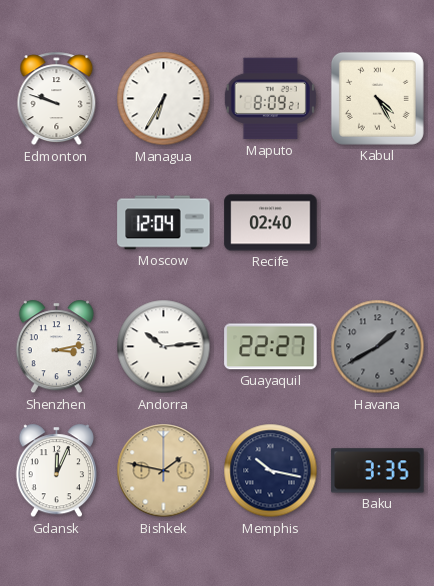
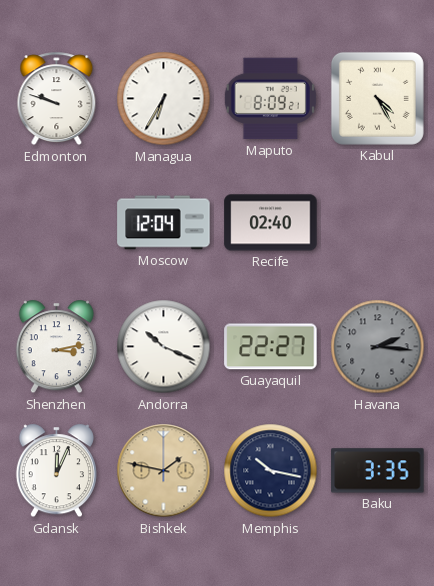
Andorra: 10:14 -> 10:19 (164, 347)
Havana: 1:40 -> 2:16 (378, 347)
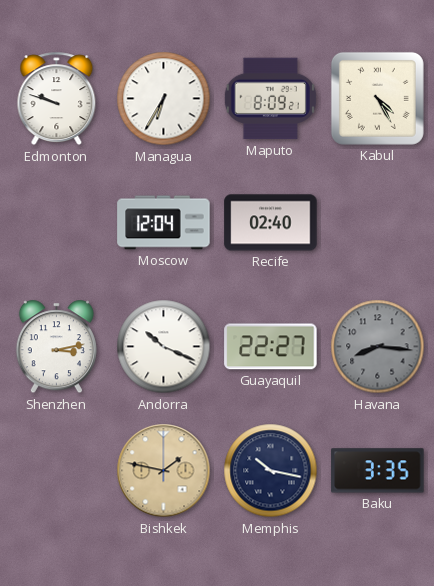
Havana: 2:16 -> 8:16 (378, 347)
Gdansk: 12:04 -> none (56, 471)
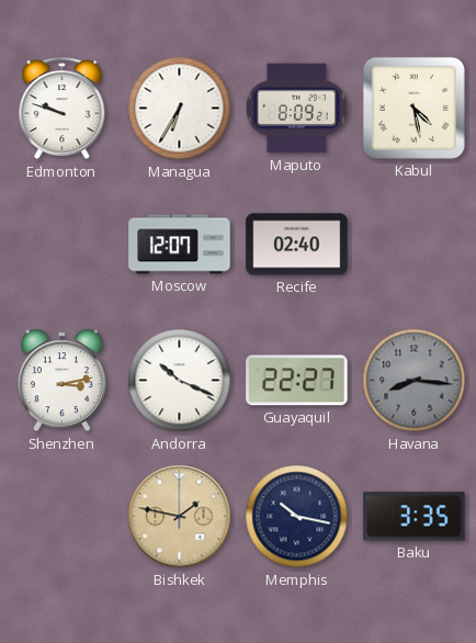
Kabul: 4:25 -> 4:28 (413, 108)
Moscow: 12:04 -> 12:07 (180, 245)
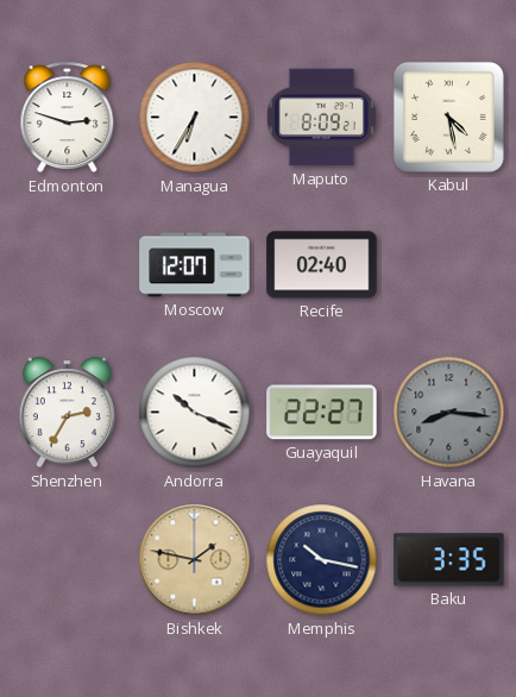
Edmonton: 9:48 -> 2:48 (68, 118)
Shenzhen: 3:13 -> 2:35 (67, 413)
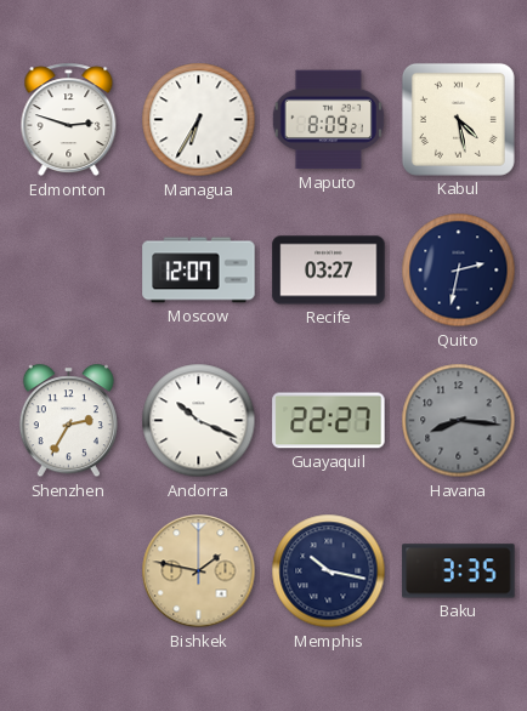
Recife: 02:40 -> 03:27 (329, 271)
Quito: none -> 2:32 (459, 271)
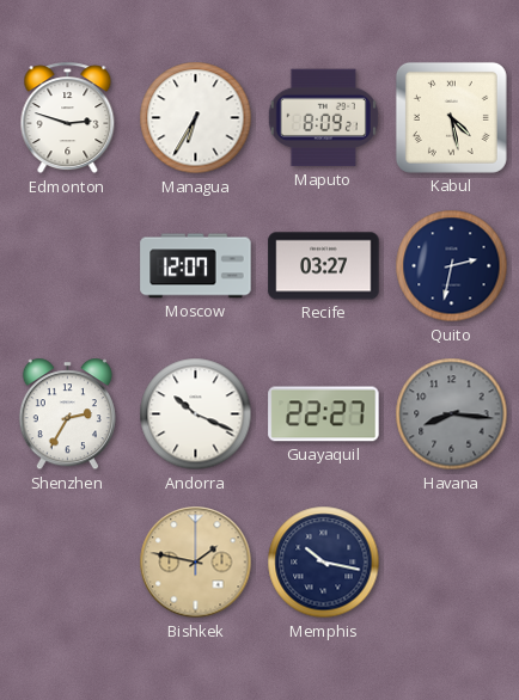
Baku: 3:35 -> none (459, 571)
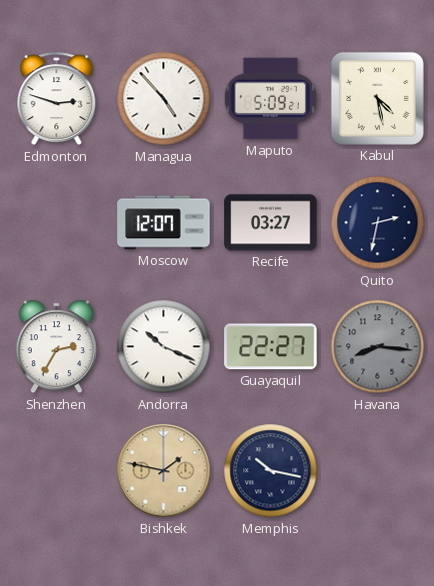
Managua: 6:35 -> 4:53 (164, 99)
Maputo: 8:09 -> 5:09 (270, 99)
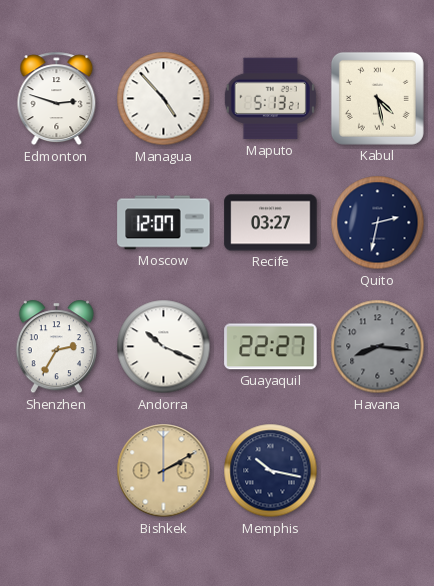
Maputo: 5:09 -> 5:13 (270, 99)
Bishkek: 1:47 -> 2:10 (164, 471)
